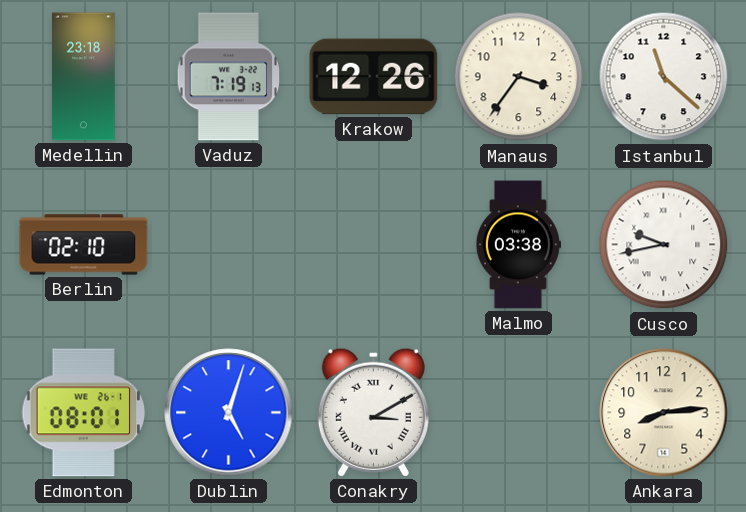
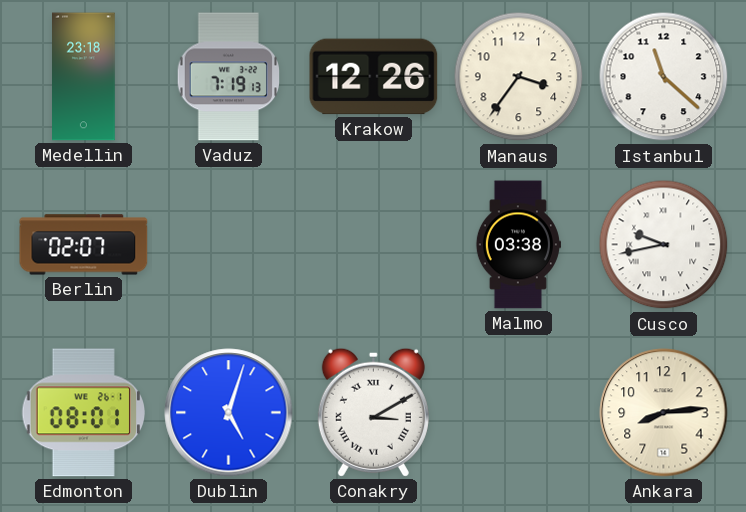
Berlin: 02:10 -> 02:07 (84, 245)
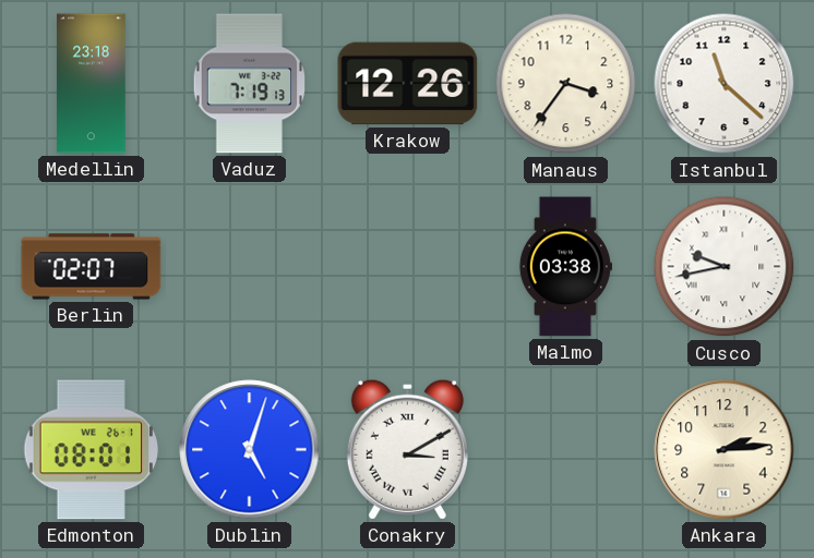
Ankara: 8:14 -> 2:14 (725, 450)
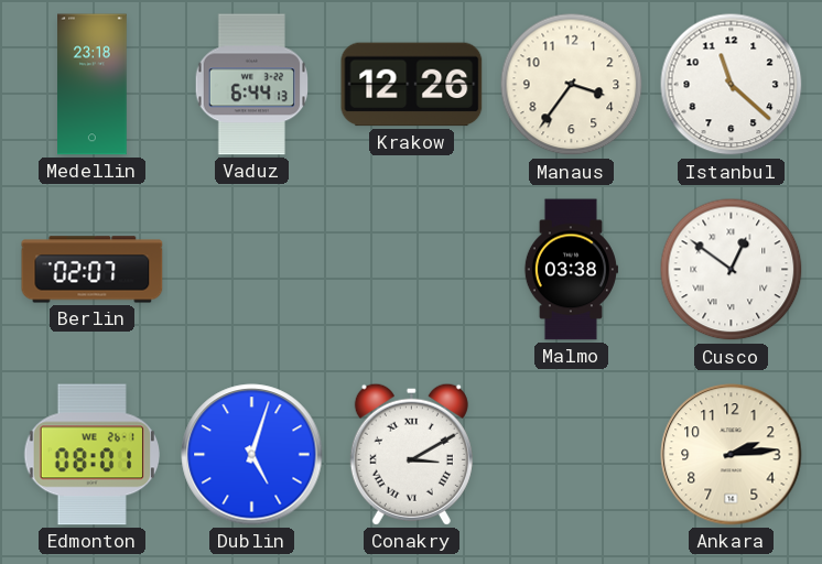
Vaduz: 7:19 -> 6:44 (251, 85)
Cusco: 9:43 -> 12:51 (732, 270)
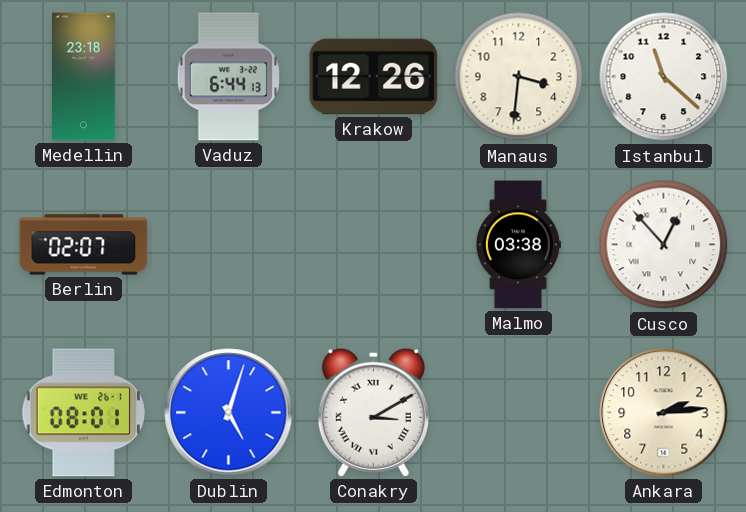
Manaus: 3:36 -> 3:31 (519, 77)
Cusco: 12:51 -> 12:53 (664, 245)
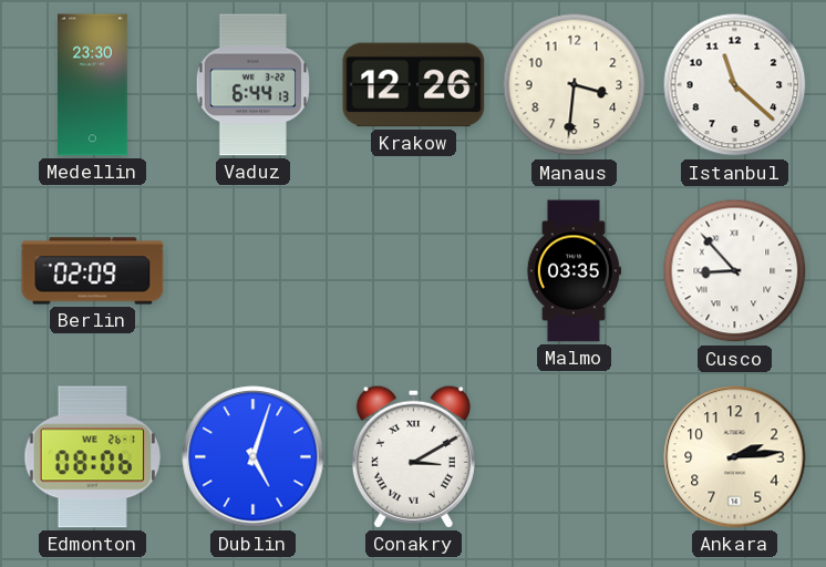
Medellin: 23:18 -> 23:30 (93, 85)
Berlin: 02:07 -> 02:09 (93, 271)
Malmo: 03:38 -> 03:35 (574, 271)
Cusco: 12:53 -> 8:53 (735, 271)
Edmonton: 08:01 -> 08:06 (92, 457)
